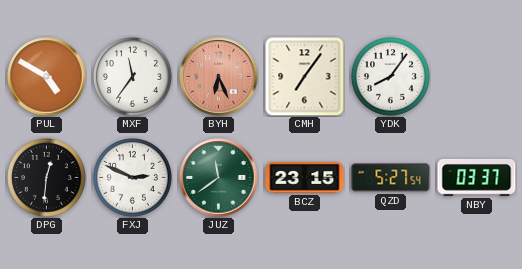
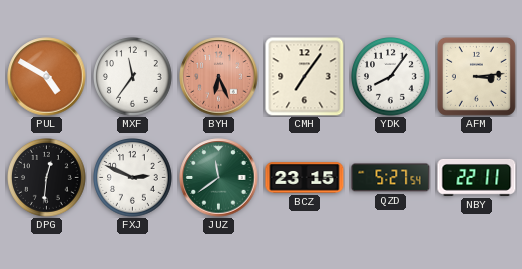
AFM: none -> 3:14 (476, 76)
NBY: 03:37 -> 22:11 (477, 177)
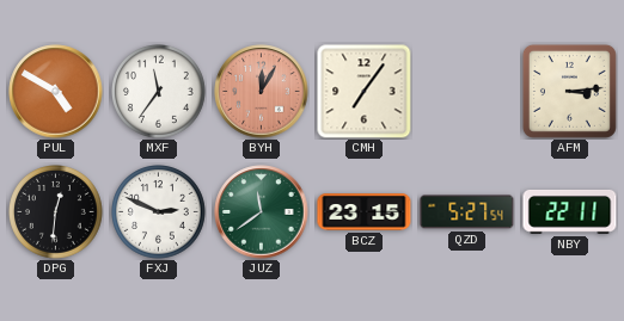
BYH: 6:26 -> 12:05 (262, 92)
YDK: 8:06 -> none (391, 77)
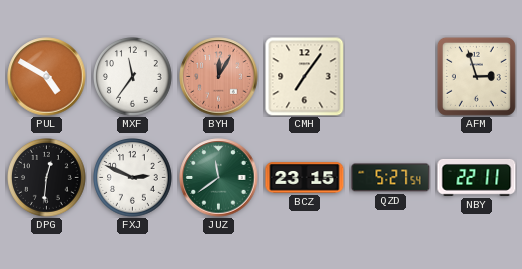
AFM: 3:14 -> 2:57 (476, 76)
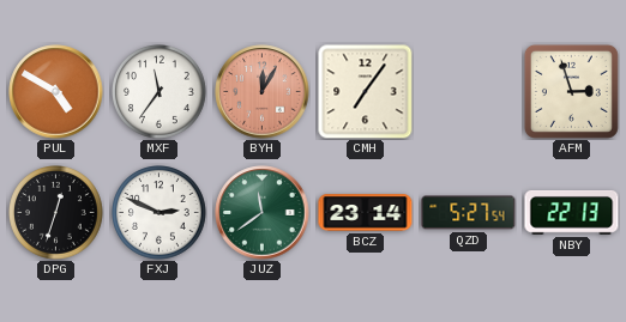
DPG: 12:31 -> 12:33 (56, 213)
BCZ: 23:15 -> 23:14 (366, 213)
NBY: 22:11 -> 22:13 (572, 212)
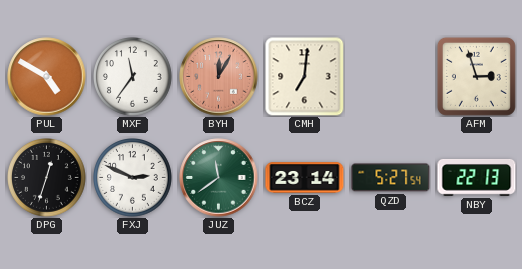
CMH: 7:06 -> 7:01 (305, 77)
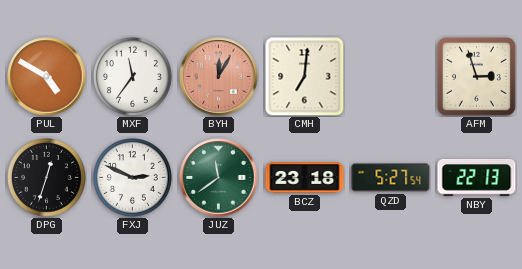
BCZ: 23:14 -> 23:18 (305, 178)
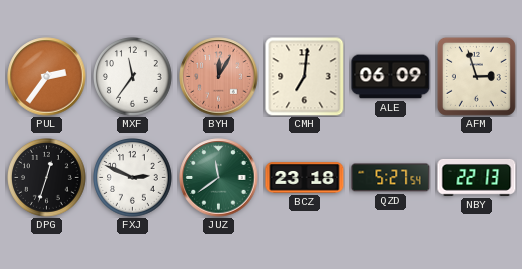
PUL: 4:50 -> 2:36 (47, 77)
ALE: none -> 06:09 (391, 77)
